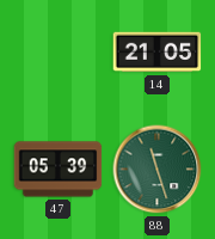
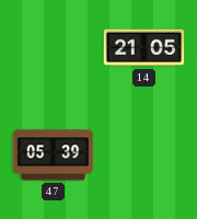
88: 11:27 -> none (158, 170)
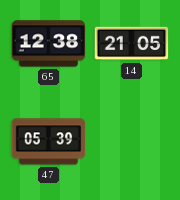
65: none -> 12:38 (49, 44)
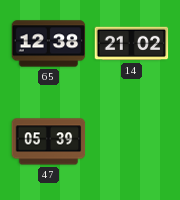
14: 21:05 -> 21:02 (132, 44)
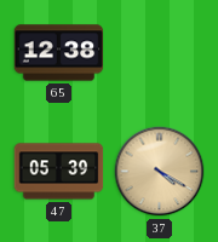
14: 21:02 -> none (132, 44)
37: none -> 4:20 (160, 172)
